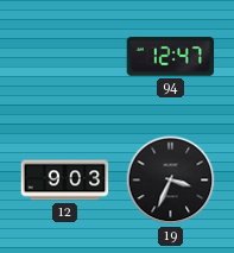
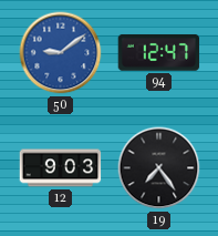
50: none -> 9:09 (61, 53)
19: 3:34 -> 7:24 (159, 168)
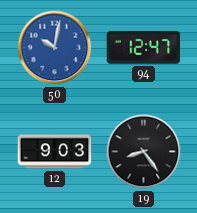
50: 9:09 -> 10:02 (55, 48)
19: 7:24 -> 8:24 (144, 152)
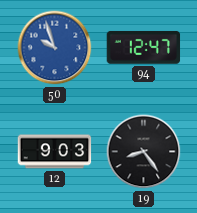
50: 10:02 -> 9:57 (55, 48)
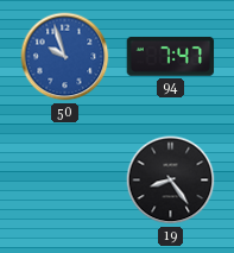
94: 12:47 -> 7:47 (171, 56)
12: 9:03 -> none (55, 152)
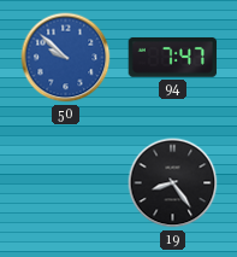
50: 9:57 -> 9:52 (66, 58)
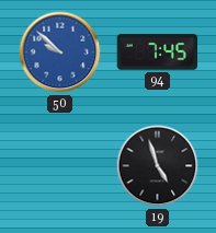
94: 7:47 -> 7:45 (158, 51)
19: 8:24 -> 4:57 (158, 166)
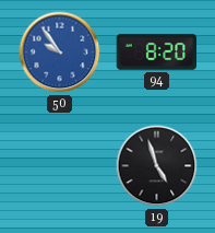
50: 9:52 -> 9:54 (60, 53)
94: 7:45 -> 8:20 (157, 51)
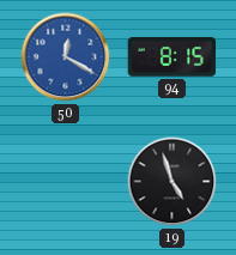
50: 9:54 -> 12:20 (66, 57)
94: 8:20 -> 8:15 (173, 56)
